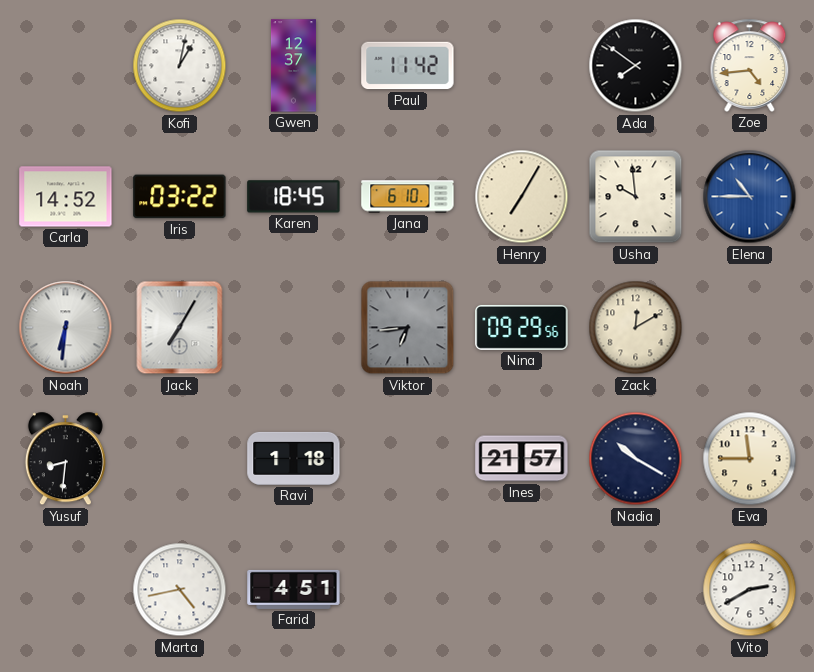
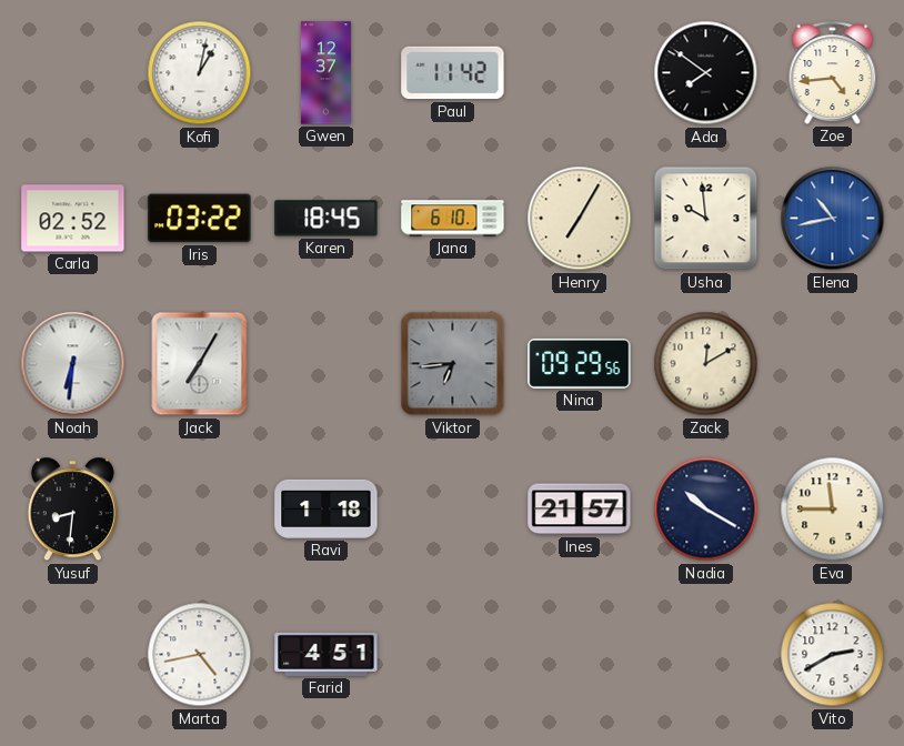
Carla: 14:52 -> 02:52 (73, 219)
Elena: 10:45 -> 10:43 (833, 219)
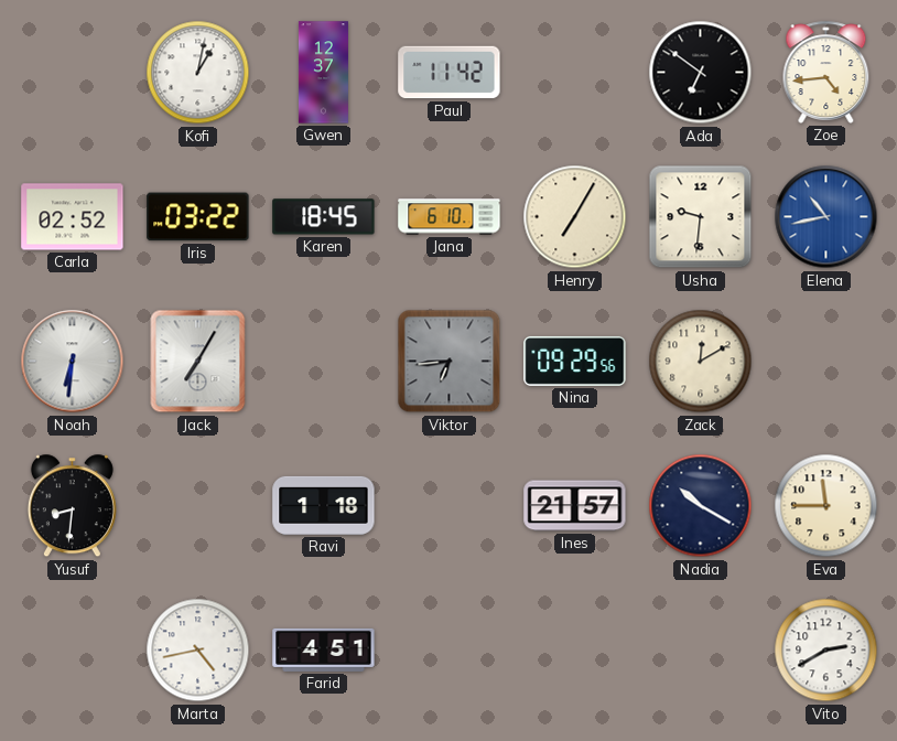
Ada: 7:51 -> 6:51 (701, 73)
Usha: 9:59 -> 9:31 (701, 217)
